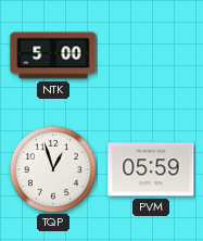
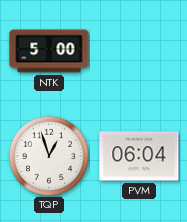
PVM: 05:59 -> 06:04 (139, 156)
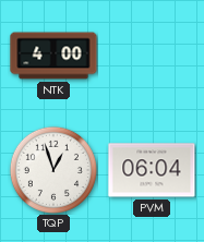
NTK: 5:00 -> 4:00 (53, 56)
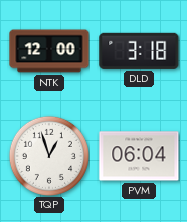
NTK: 4:00 -> 12:00 (49, 51)
DLD: none -> 3:18 (139, 51)
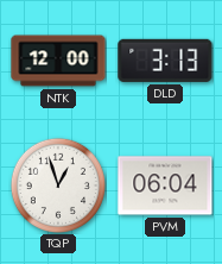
DLD: 3:18 -> 3:13 (165, 61)
